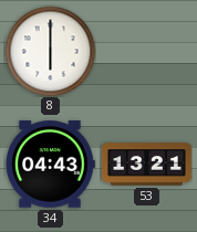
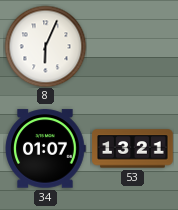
8: 6:00 -> 6:04 (45, 46)
34: 04:43 -> 01:07 (45, 149)
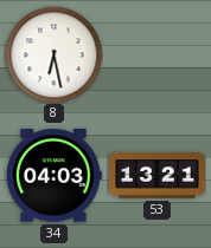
8: 6:04 -> 6:28 (53, 54)
34: 01:07 -> 04:03 (53, 176)
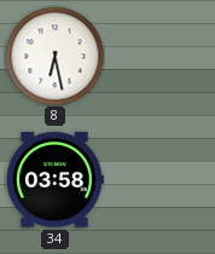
34: 04:03 -> 03:58 (54, 180)
53: 13:21 -> none (158, 176)
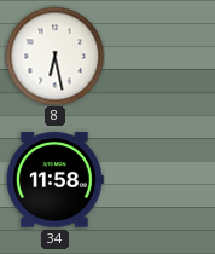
34: 03:58 -> 11:58 (54, 180)
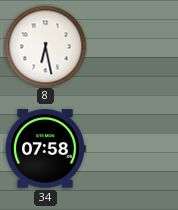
34: 11:58 -> 07:58 (45, 149)
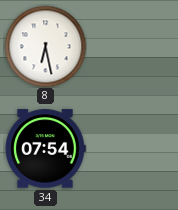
34: 07:58 -> 07:54 (45, 149)
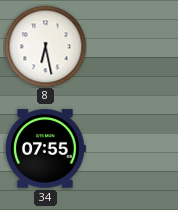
34: 07:54 -> 07:55 (45, 149)
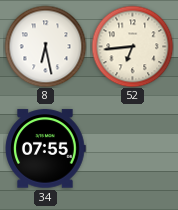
52: none -> 6:44 (132, 46)
